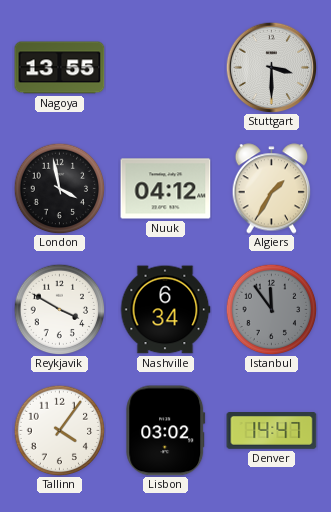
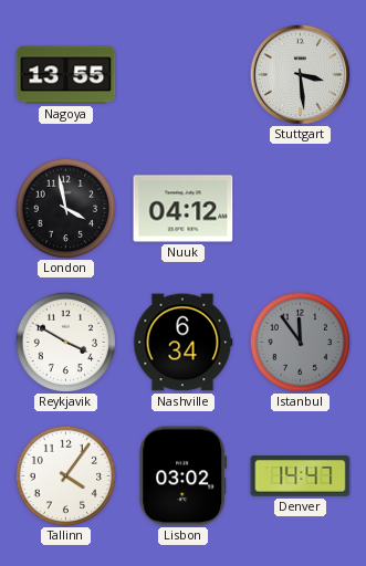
Stuttgart: 3:30 -> 3:29 (300, 74)
Algiers: 1:35 -> none (272, 189)
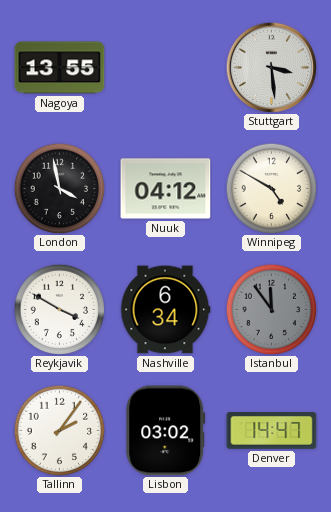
Winnipeg: none -> 4:50 (271, 188)
Tallinn: 4:06 -> 2:06 (59, 430)
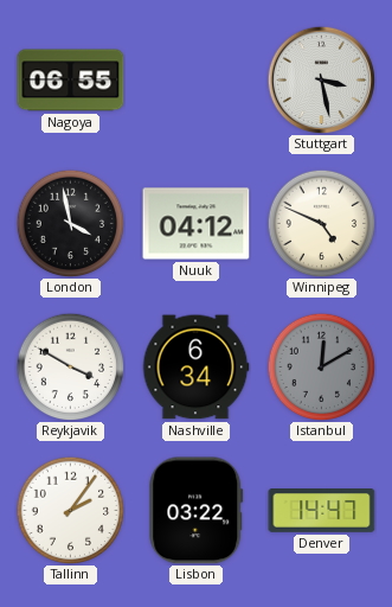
Nagoya: 13:55 -> 06:55 (71, 81)
Stuttgart: 3:29 -> 3:28 (321, 79)
Winnipeg: 4:50 -> 4:49 (321, 223)
Istanbul: 11:54 -> 12:10 (321, 366)
Lisbon: 03:02 -> 03:22 (197, 511)
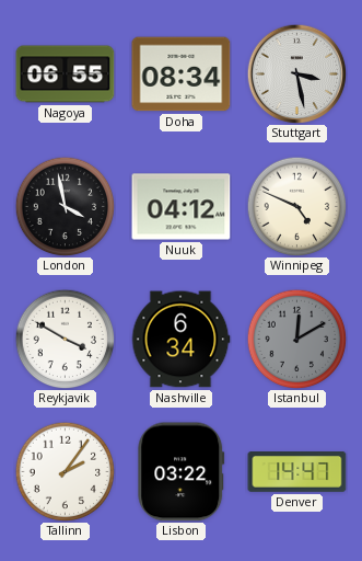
Doha: none -> 08:34 (182, 75)
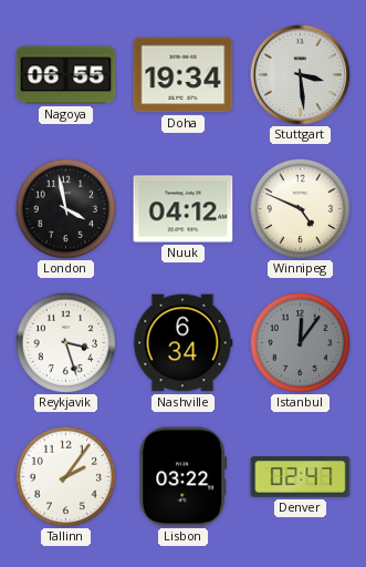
Doha: 08:34 -> 19:34 (184, 75)
Stuttgart: 3:28 -> 3:29 (300, 74)
Reykjavik: 3:50 -> 3:27 (65, 342)
Istanbul: 12:10 -> 12:06 (300, 342)
Denver: 14:47 -> 02:47 (301, 477)
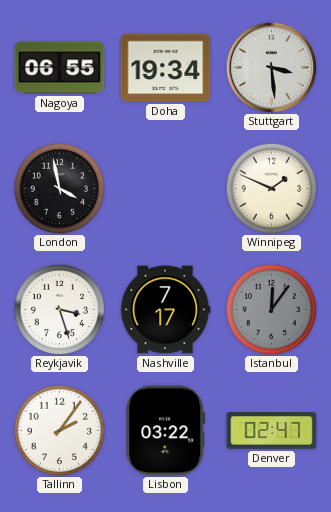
Nuuk: 04:12 -> none (184, 209)
Winnipeg: 4:49 -> 1:49 (271, 188)
Nashville: 6:34 -> 7:17 (165, 310)
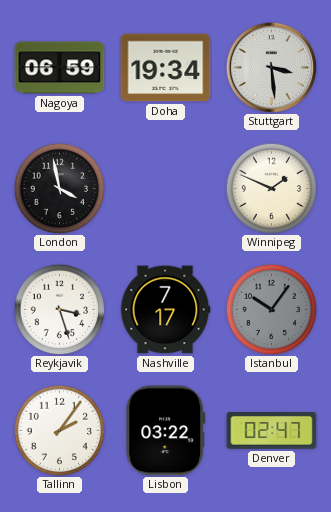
Nagoya: 06:55 -> 06:59 (60, 68)
Istanbul: 12:06 -> 10:06 (271, 309)
